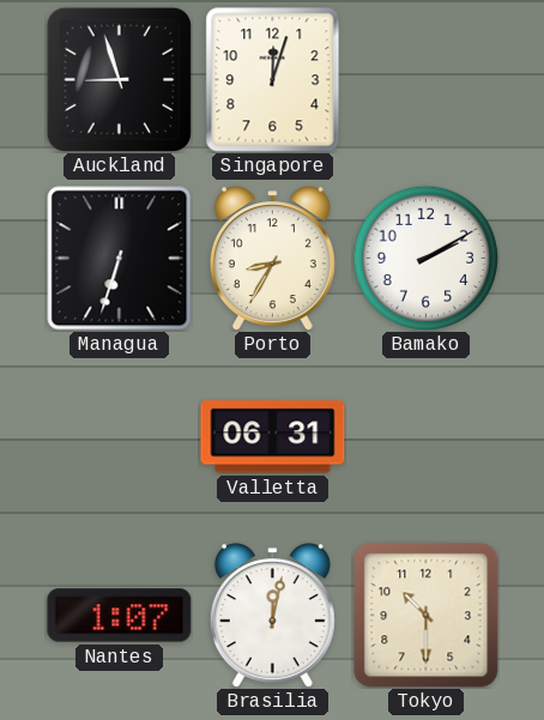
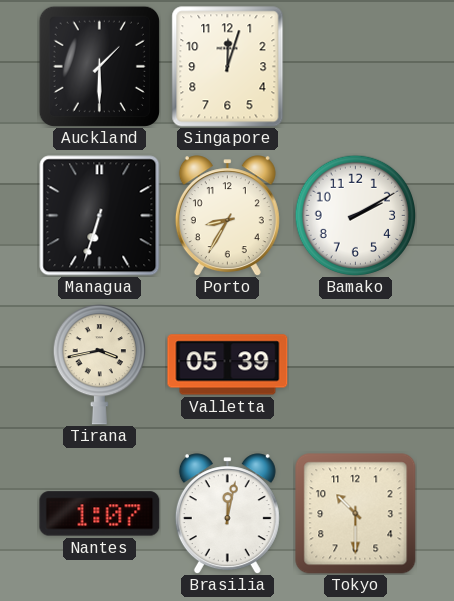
Auckland: 8:57 -> 1:30 (99, 66)
Tirana: none -> 3:43 (99, 365)
Valletta: 06:31 -> 05:39 (228, 365)
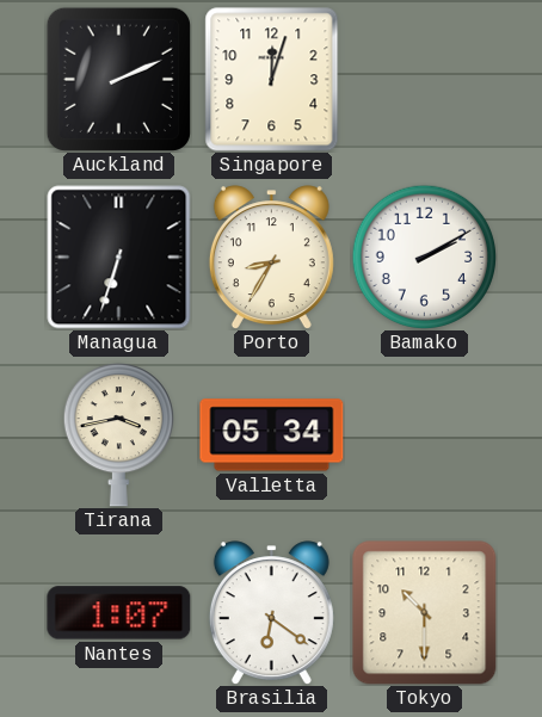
Auckland: 1:30 -> 2:11 (118, 79)
Valletta: 05:39 -> 05:34 (272, 435)
Brasilia: 12:02 -> 6:21 (271, 613)
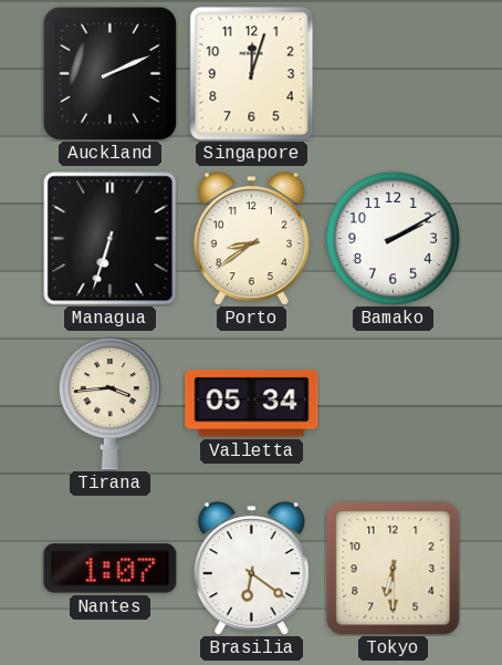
Porto: 8:35 -> 8:39 (251, 239)
Tirana: 3:43 -> 3:44 (109, 404)
Tokyo: 10:30 -> 6:30 (394, 569)
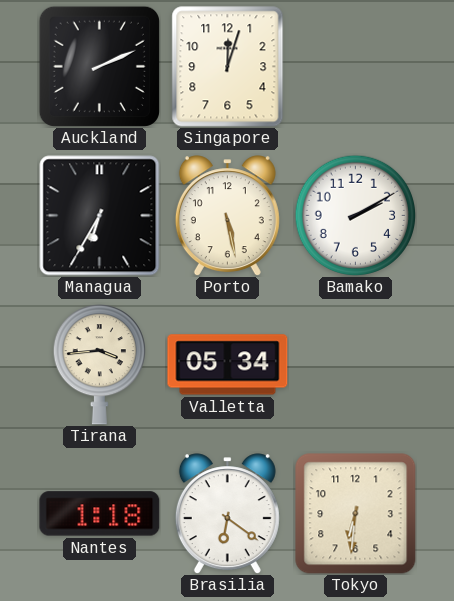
Managua: 6:33 -> 6:35 (100, 216)
Porto: 8:39 -> 5:28 (227, 216)
Nantes: 1:07 -> 1:18 (100, 514)
Tokyo: 6:30 -> 6:31 (356, 514)
